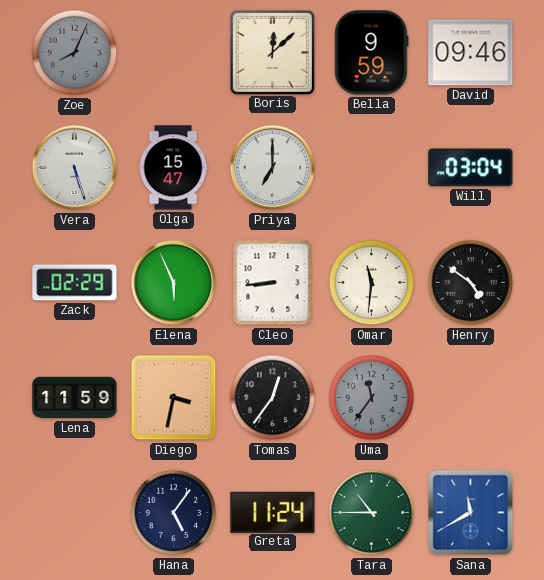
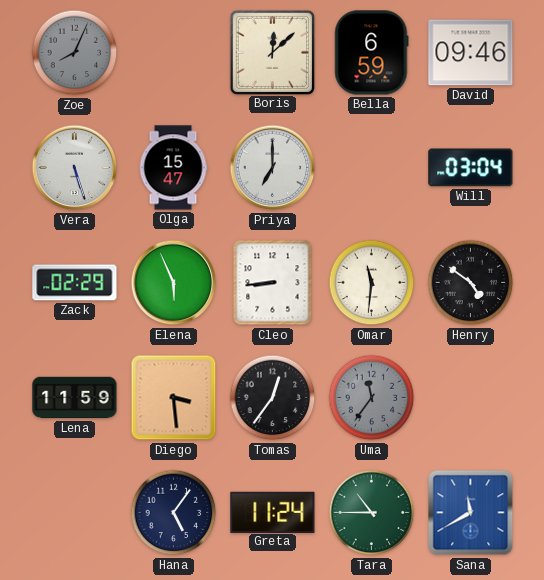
Bella: 9:59 -> 6:59 (372, 53)
Diego: 3:32 -> 3:29 (174, 398)
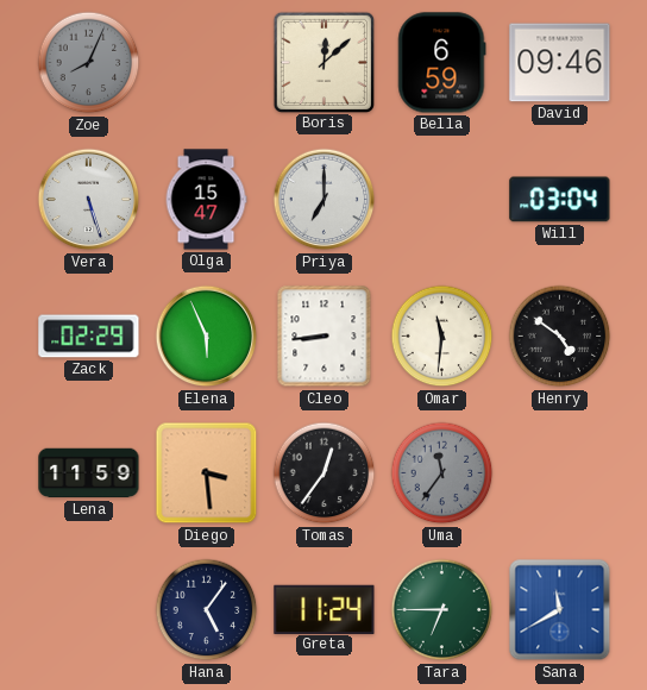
Tara: 10:45 -> 6:45 (442, 610)
